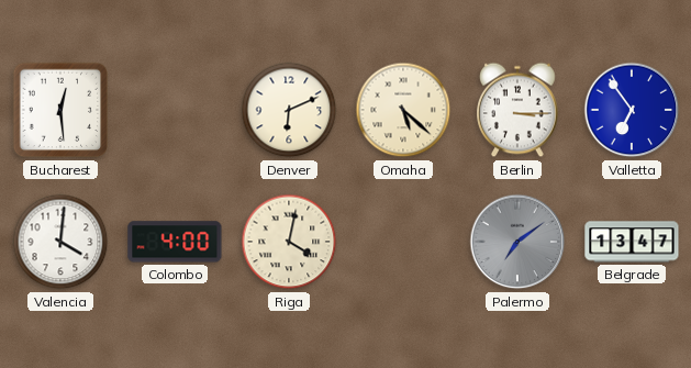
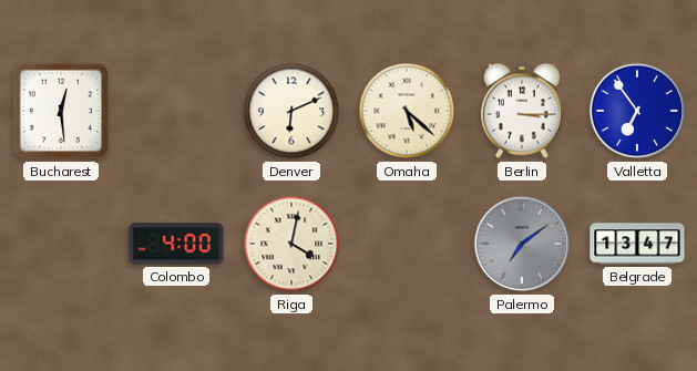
Valencia: 4:01 -> none (60, 242)
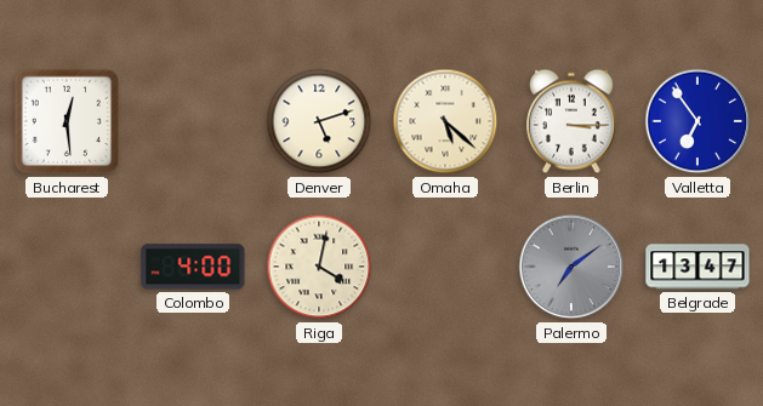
Denver: 6:11 -> 5:12 (319, 121)
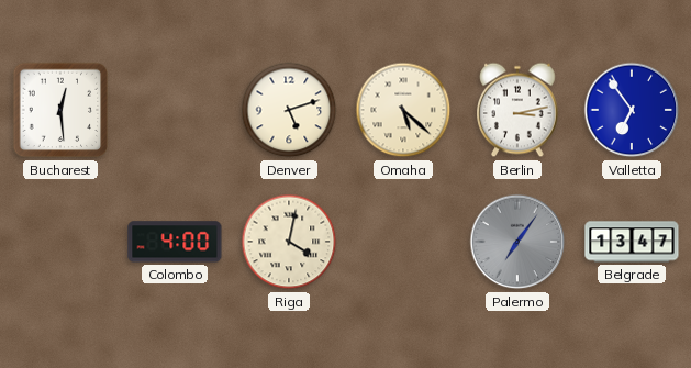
Berlin: 3:15 -> 3:13 (517, 110)
Palermo: 7:09 -> 7:06 (517, 242)
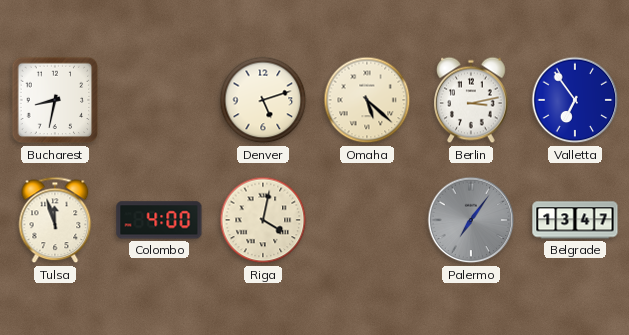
Bucharest: 12:29 -> 8:32 (55, 100)
Tulsa: none -> 11:57 (55, 220)
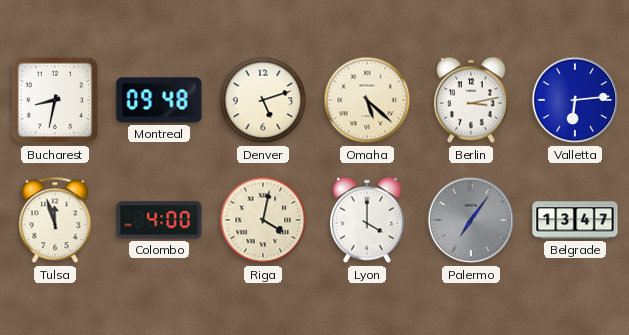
Montreal: none -> 09:48 (159, 100)
Valletta: 6:54 -> 6:14 (575, 100)
Lyon: none -> 4:00 (367, 220)
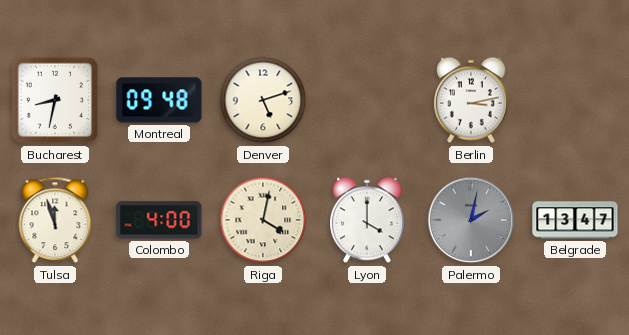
Omaha: 5:22 -> none (367, 100)
Valletta: 6:14 -> none (575, 100)
Palermo: 7:06 -> 2:02 (471, 220)
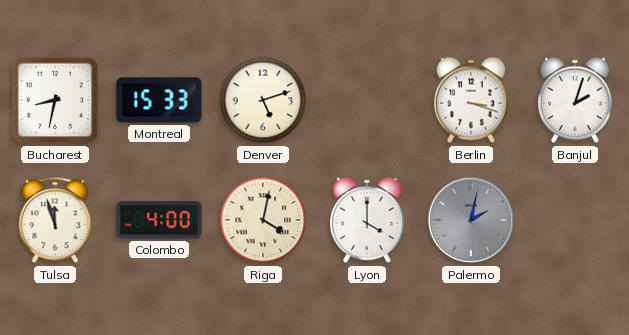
Montreal: 09:48 -> 15:33 (159, 100)
Berlin: 3:13 -> 3:18 (471, 100)
Banjul: none -> 2:03 (575, 100)
Belgrade: 13:47 -> none (575, 220)
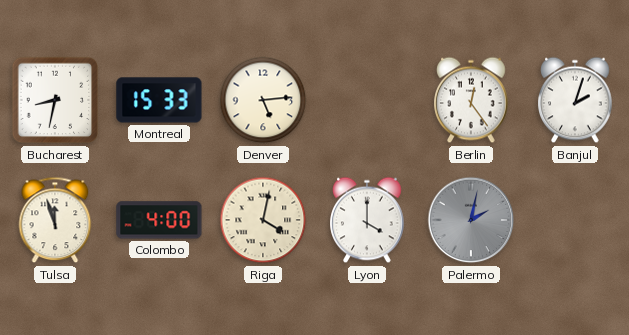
Denver: 5:12 -> 5:14 (263, 100)
Berlin: 3:18 -> 12:24 (471, 100)
